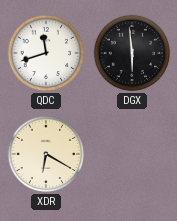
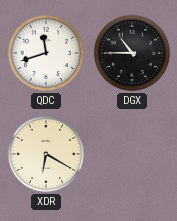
DGX: 5:59 -> 10:45 (132, 53)
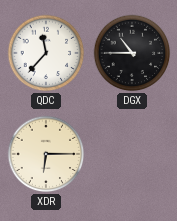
QDC: 11:42 -> 11:37 (46, 53)
XDR: 6:20 -> 6:15 (46, 154)
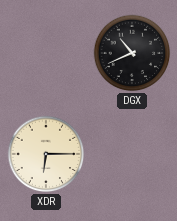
QDC: 11:37 -> none (46, 53)
DGX: 10:45 -> 10:41 (132, 53)
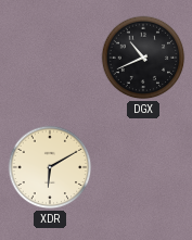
XDR: 6:15 -> 6:10 (50, 167)
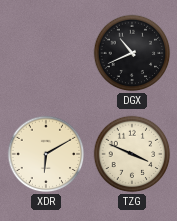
TZG: none -> 3:49 (132, 154)
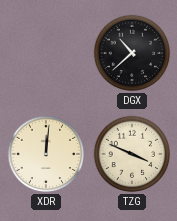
DGX: 10:41 -> 10:38 (132, 53)
XDR: 6:10 -> 12:01 (46, 154)
